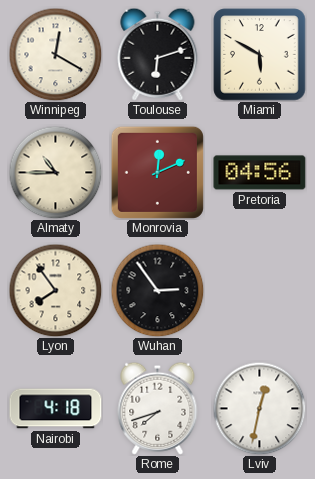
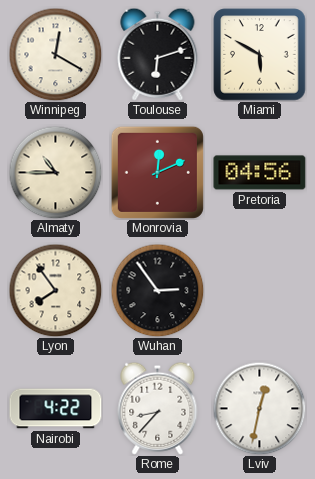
Nairobi: 4:18 -> 4:22 (56, 409)
Rome: 7:42 -> 8:37 (158, 408)
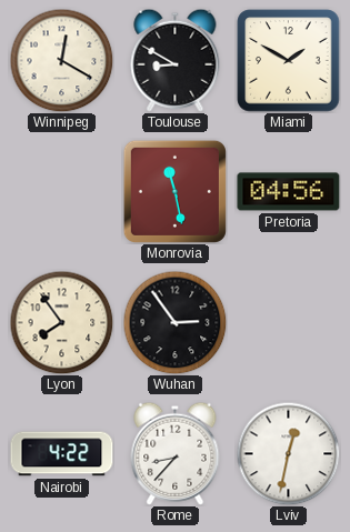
Toulouse: 6:12 -> 8:50 (176, 60)
Miami: 5:50 -> 1:50 (289, 61)
Almaty: 10:45 -> none (55, 172)
Monrovia: 12:11 -> 11:28 (174, 191)
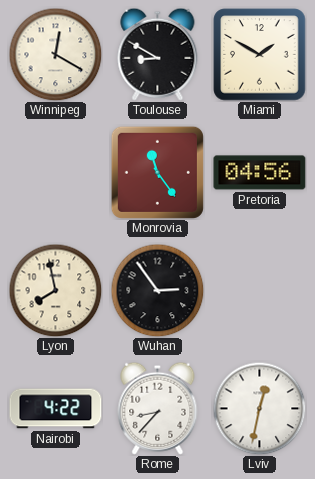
Monrovia: 11:28 -> 11:24 (157, 172)
Lyon: 7:54 -> 7:58 (55, 290)
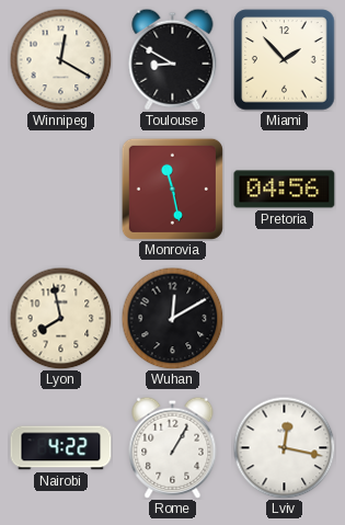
Miami: 1:50 -> 1:53 (285, 60)
Monrovia: 11:24 -> 11:28 (172, 189)
Wuhan: 2:54 -> 12:10 (172, 318)
Rome: 8:37 -> 1:05 (173, 447)
Lviv: 12:32 -> 12:17 (284, 447)
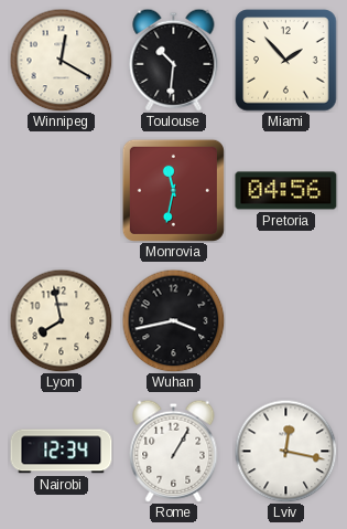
Toulouse: 8:50 -> 10:31 (174, 60)
Monrovia: 11:28 -> 11:32 (173, 190)
Wuhan: 12:10 -> 3:43 (173, 320)
Nairobi: 4:22 -> 12:34 (62, 452)
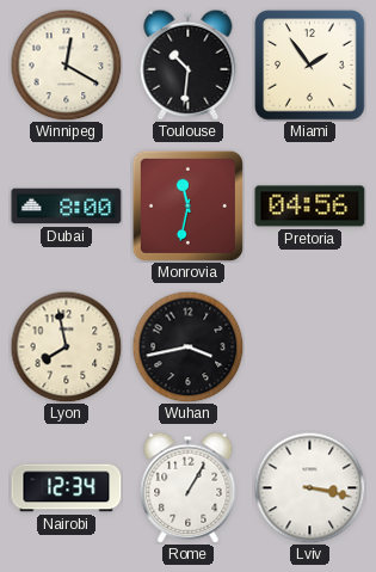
Miami: 1:53 -> 1:54 (310, 66)
Dubai: none -> 8:00 (67, 207)
Lviv: 12:17 -> 3:17 (309, 487)
